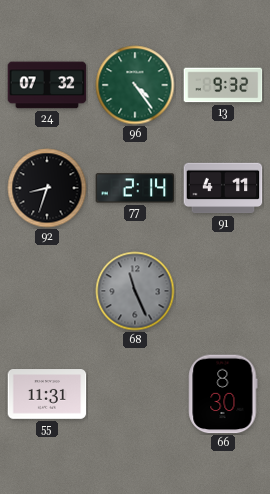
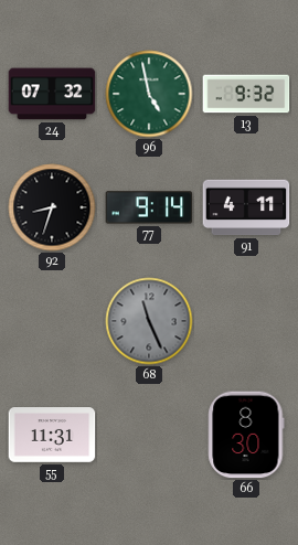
96: 4:24 -> 4:58 (149, 94)
77: 2:14 -> 9:14 (149, 207)
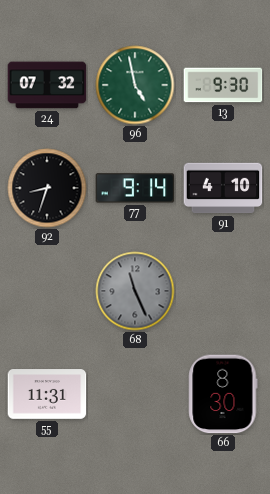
13: 9:32 -> 9:30 (223, 85)
91: 4:11 -> 4:10 (223, 188)
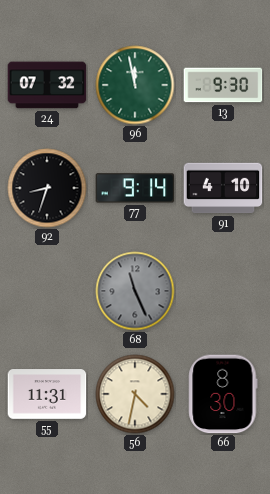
96: 4:58 -> 11:58 (135, 85)
56: none -> 4:32 (135, 394)
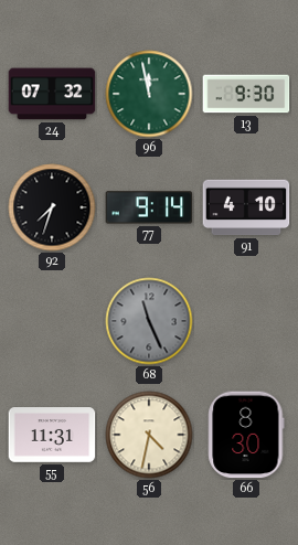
92: 8:33 -> 7:33 (52, 207)
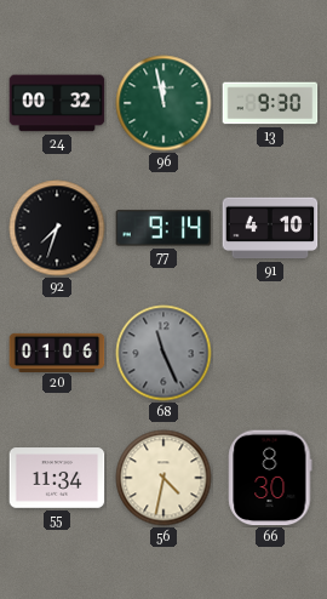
24: 07:32 -> 00:32 (57, 103)
20: none -> 01:06 (57, 352)
55: 11:31 -> 11:34 (57, 478)
